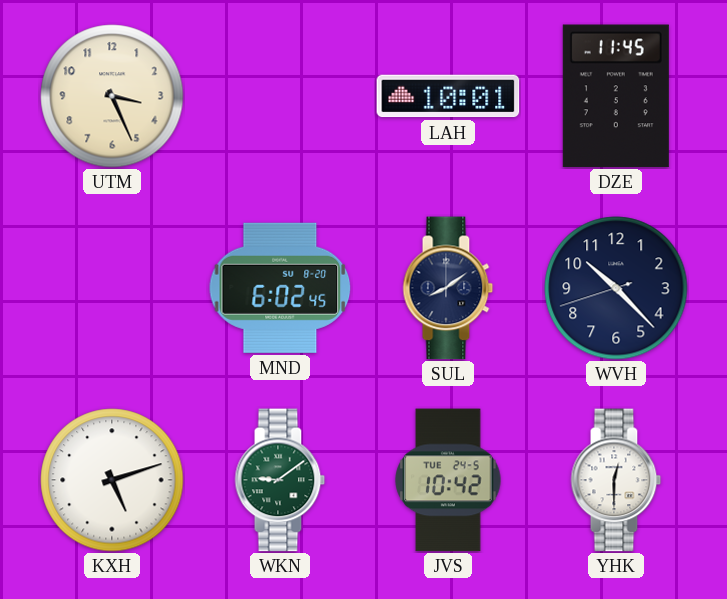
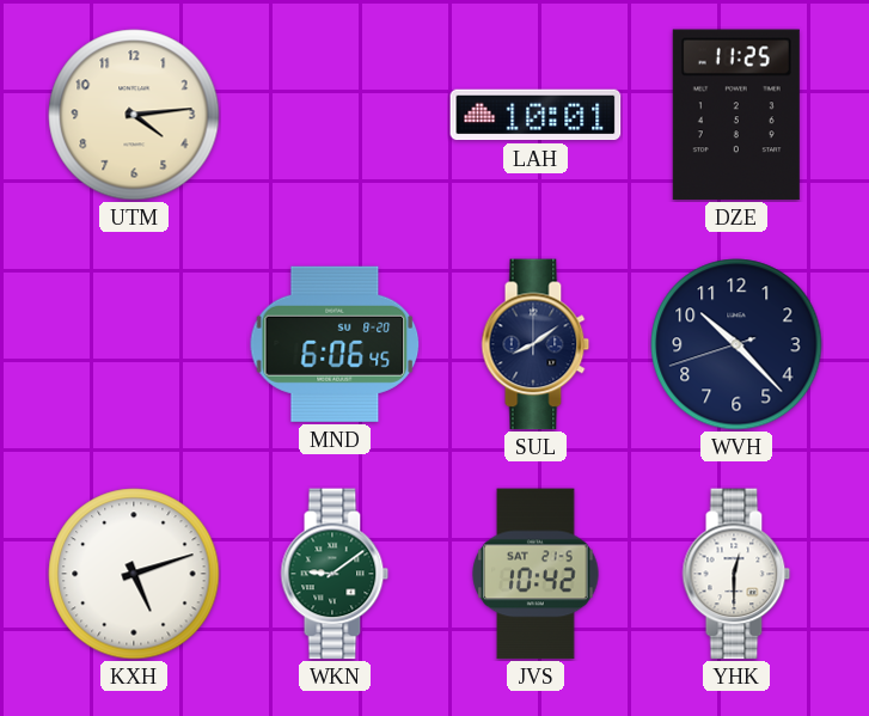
UTM: 3:26 -> 4:14 (134, 115)
DZE: 11:45 -> 11:25 (736, 115)
MND: 6:02 -> 6:06 (335, 344)
JVS date: TUE 24-5 -> SAT 21-5 (536, 574)
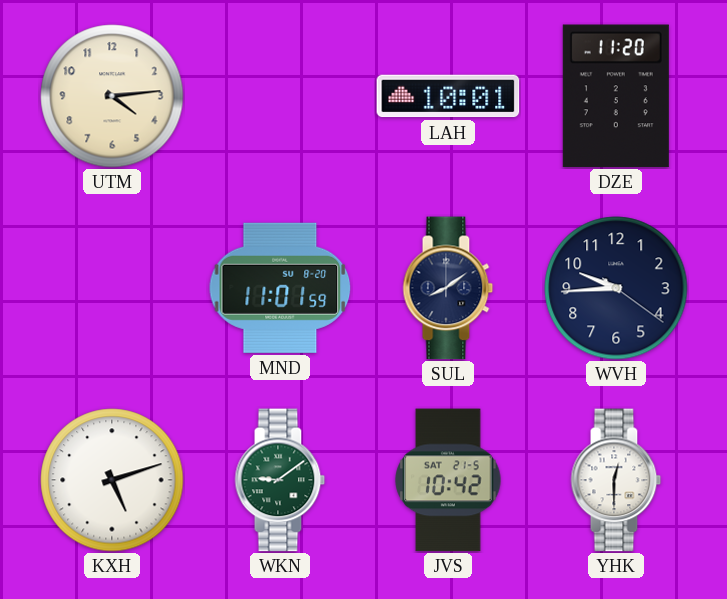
DZE: 11:25 -> 11:20 (616, 96)
MND: 6:06 -> 11:01 (280, 288)
WVH: 10:22 -> 9:44 (616, 288)
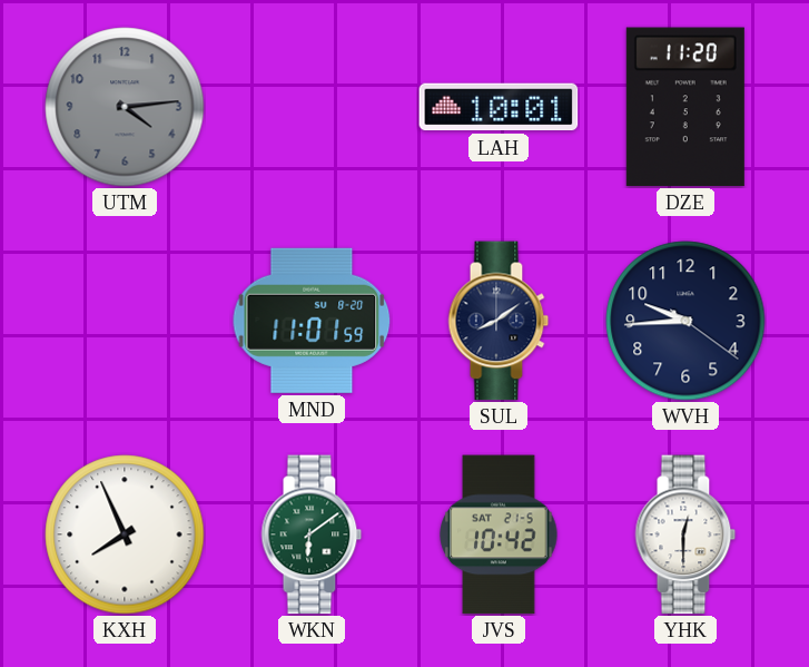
UTM dial: cream -> grey (125, 107)
KXH: 5:12 -> 7:56 (125, 534)
WKN: 9:09 -> 6:09 (312, 534)
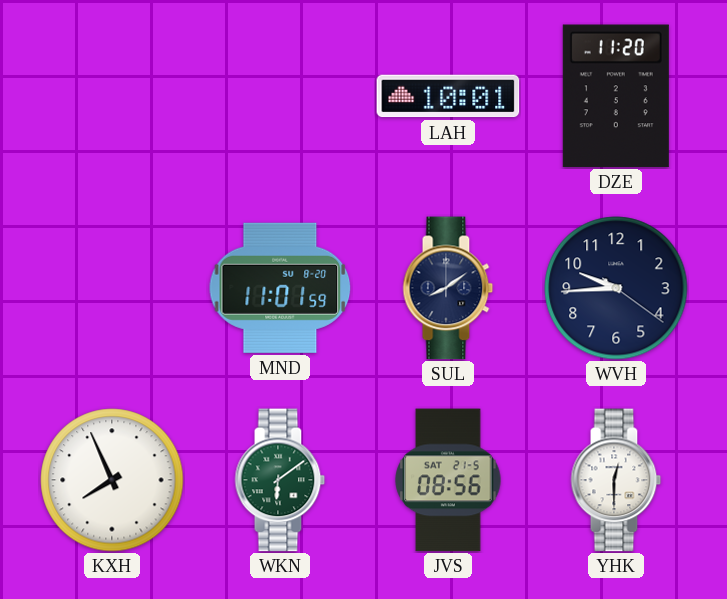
UTM: 4:14 -> none (125, 107)
JVS: 10:42 -> 08:56 (448, 480)
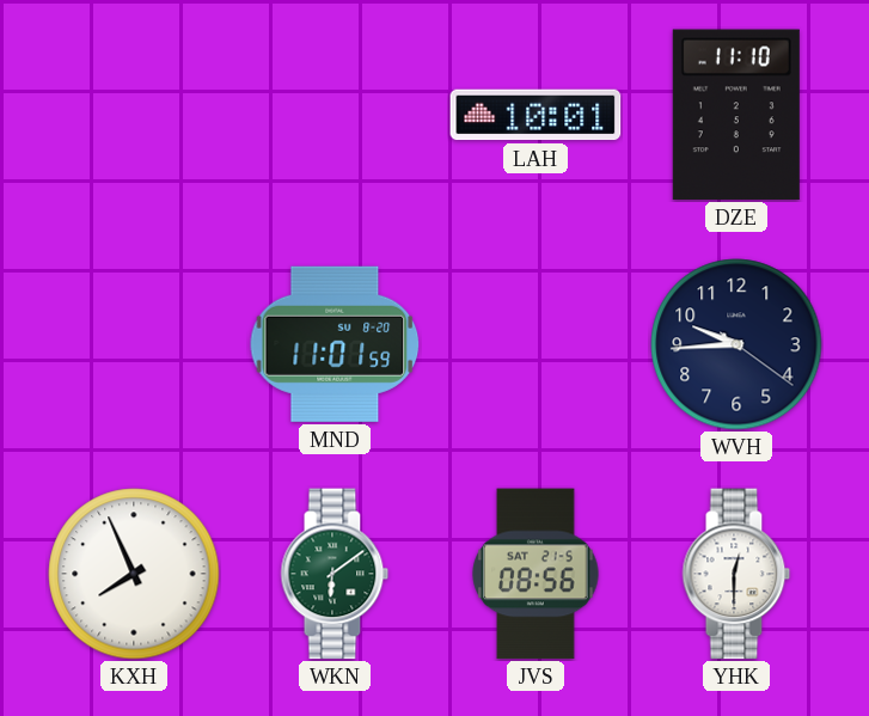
DZE: 11:20 -> 11:10 (736, 115)
SUL: 8:09 -> none (448, 288)
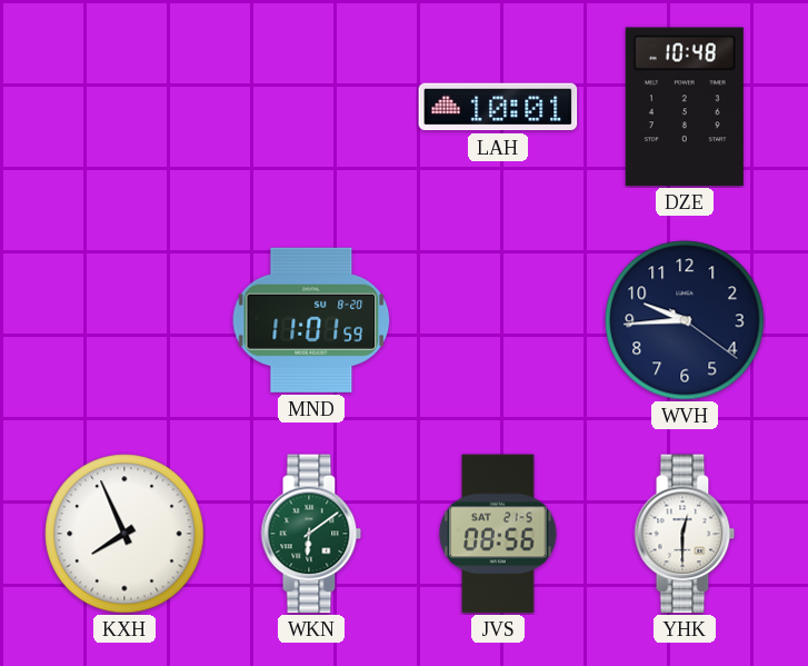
DZE: 11:10 -> 10:48 (685, 107)
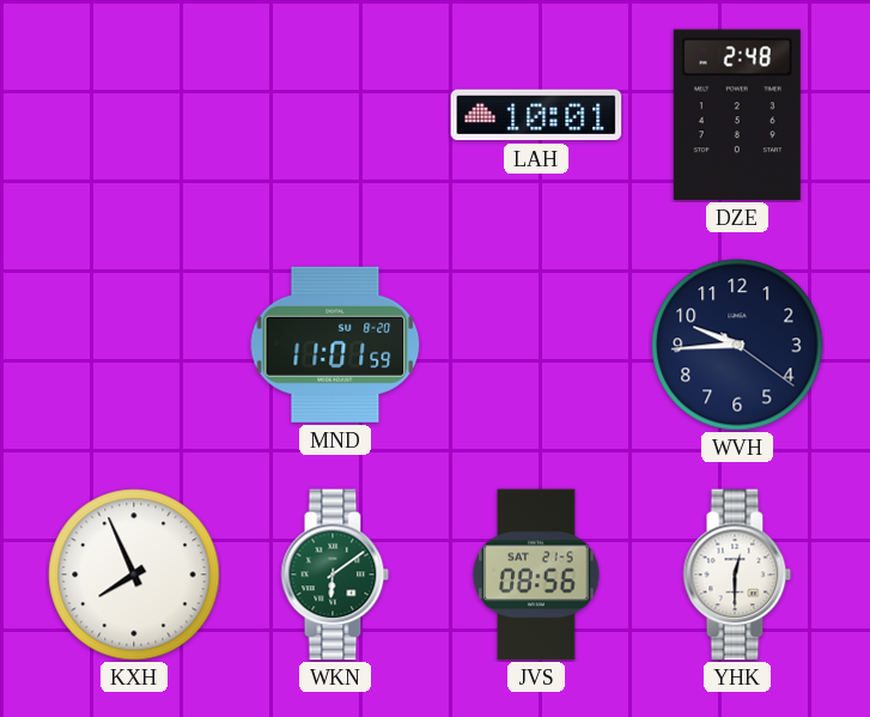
DZE: 10:48 -> 2:48 (737, 115)
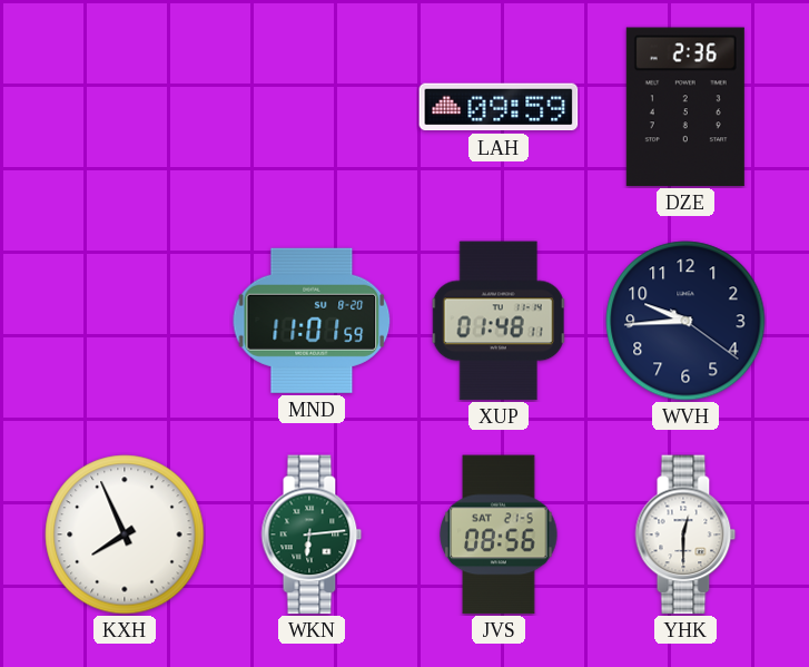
LAH: 10:01 -> 09:59 (499, 107)
DZE: 2:48 -> 2:36 (685, 107)
XUP: none -> 01:48 (499, 321)
WKN: 6:09 -> 6:14 (312, 534)
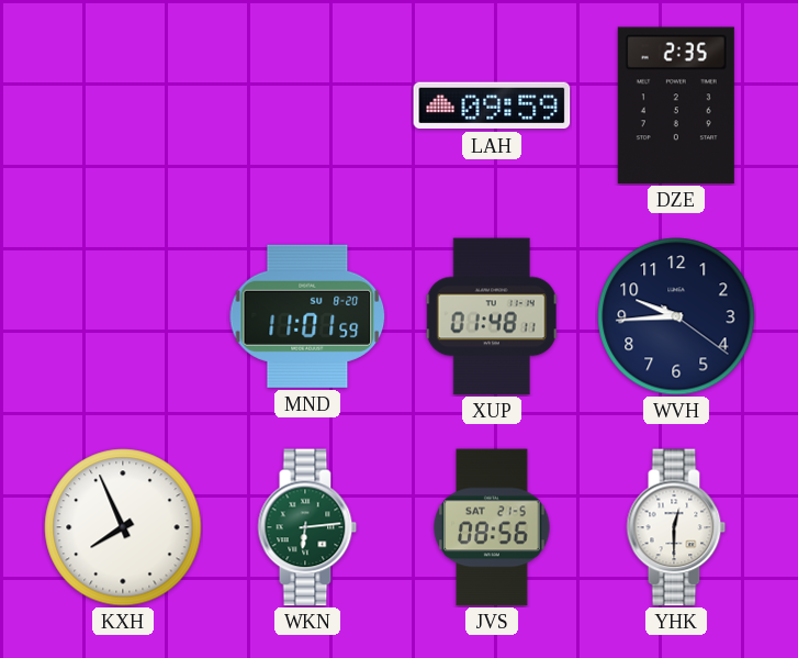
DZE: 2:36 -> 2:35 (676, 105)
